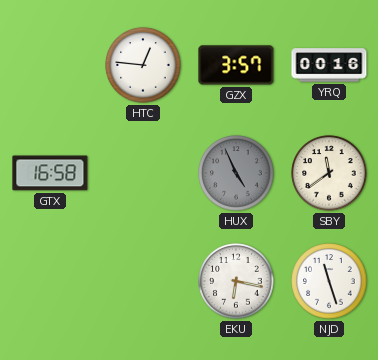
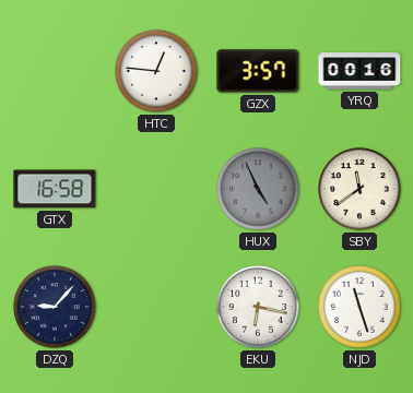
DZQ: none -> 9:07 (55, 307)
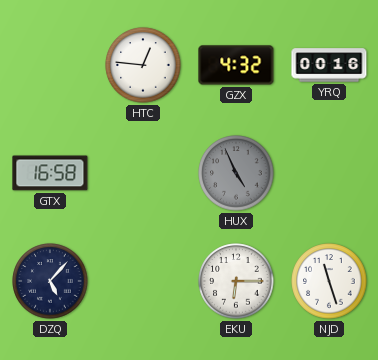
GZX: 3:57 -> 4:32 (236, 65)
SBY: 11:39 -> none (359, 189)
DZQ: 9:07 -> 5:07 (50, 281)
EKU: 6:17 -> 6:15 (236, 281)
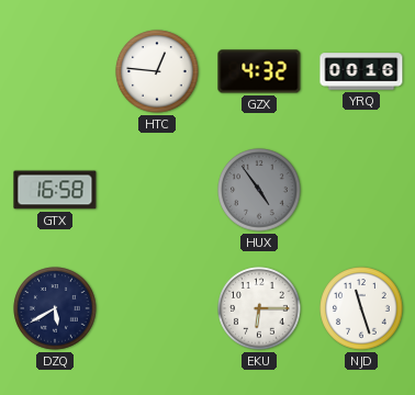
HUX: 4:56 -> 4:54 (259, 190)
DZQ: 5:07 -> 5:40 (55, 308)
